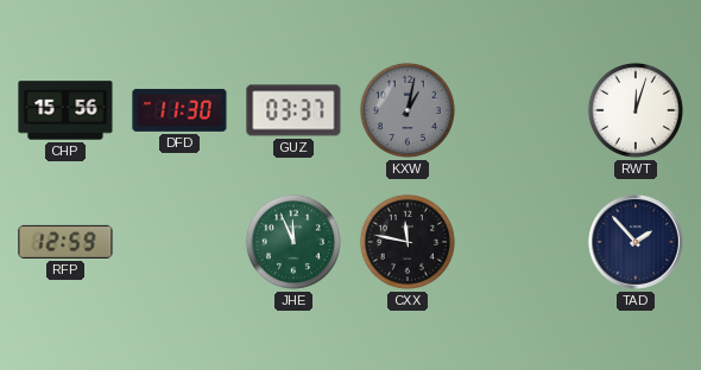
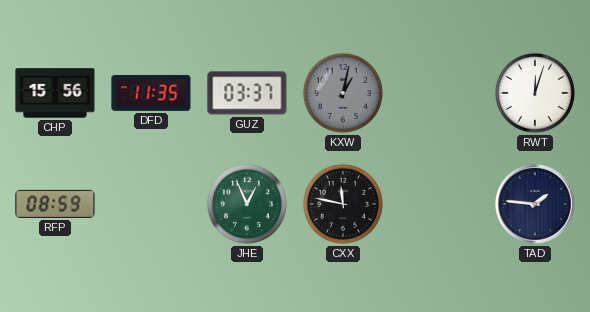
DFD: 11:30 -> 11:35 (151, 93)
RFP: 12:59 -> 08:59 (55, 204)
JHE: 11:56 -> 12:56 (247, 204)
TAD: 1:53 -> 1:46 (536, 205)
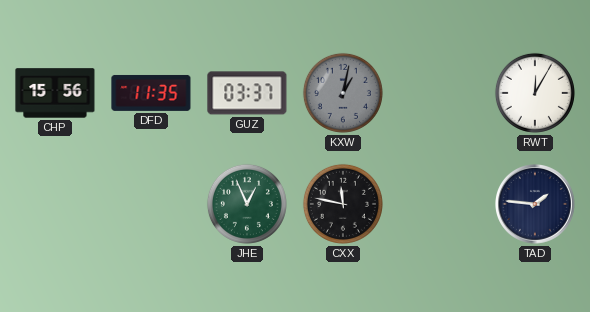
RWT: 12:03 -> 12:05 (535, 93)
RFP: 08:59 -> none (55, 204)
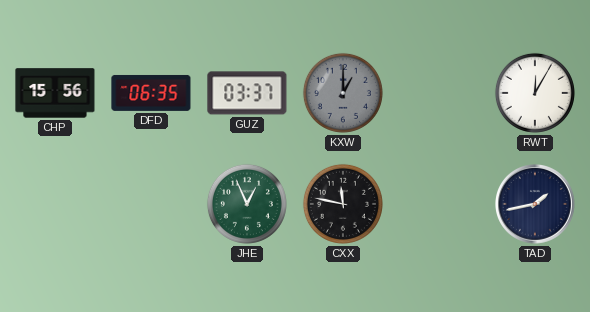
DFD: 11:35 -> 06:35 (151, 93)
KXW: 1:02 -> 1:00 (343, 93)
TAD: 1:46 -> 1:43 (536, 205)
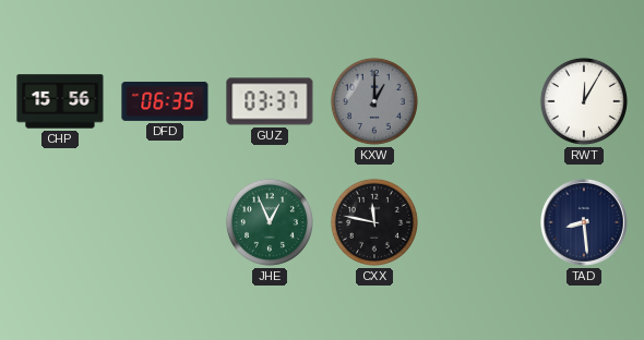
TAD: 1:43 -> 8:29 (585, 223)
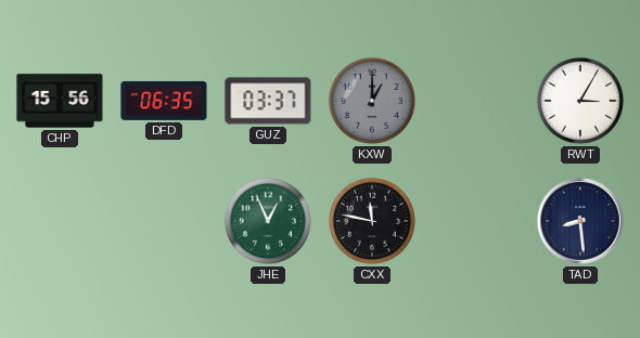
RWT: 12:05 -> 3:05 (580, 101)
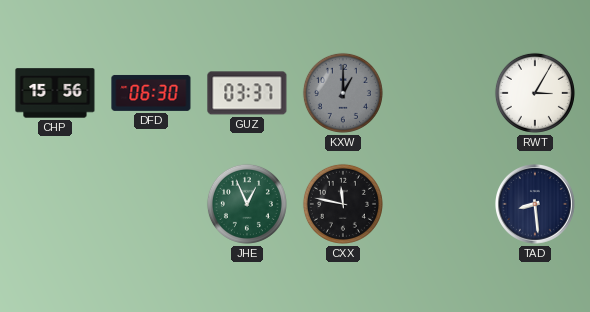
DFD: 06:35 -> 06:30 (151, 93)
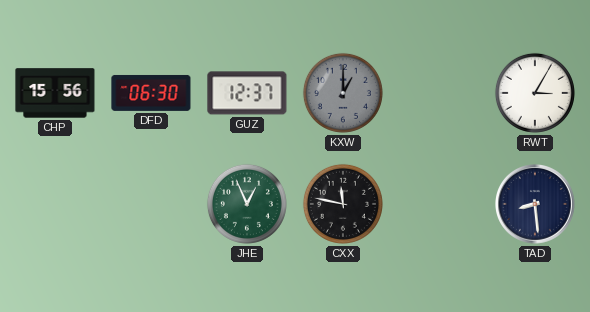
GUZ: 03:37 -> 12:37 (247, 93)
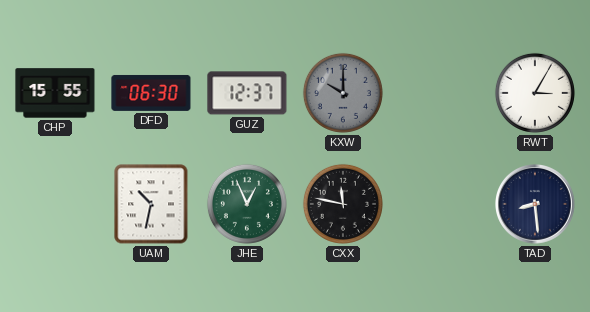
CHP: 15:56 -> 15:55 (55, 93)
KXW: 1:00 -> 10:00 (343, 93)
UAM: none -> 10:32 (151, 204)
